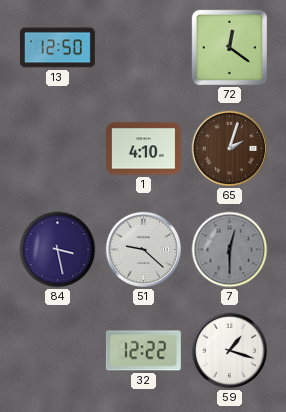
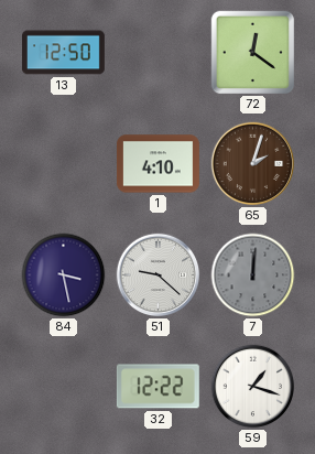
7: 12:30 -> 12:01 (253, 275)
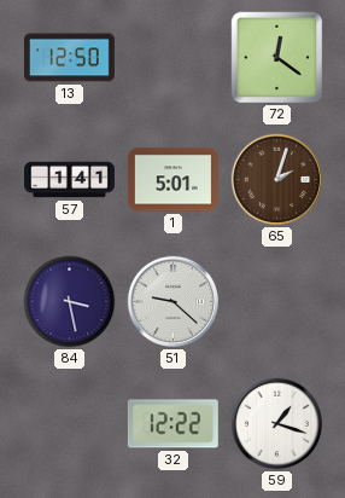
57: none -> 1:41 (70, 180)
1: 4:10 -> 5:01 (172, 180)
7: 12:01 -> none (253, 275)
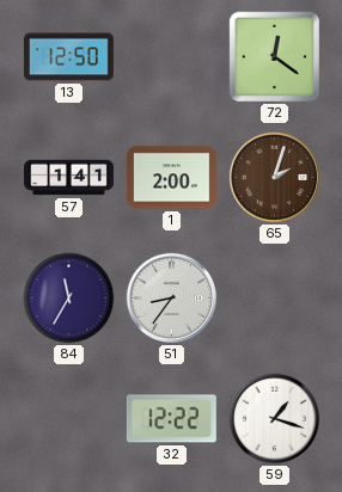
1: 5:01 -> 2:00 (171, 178)
84: 3:28 -> 11:35 (69, 299)
51: 9:22 -> 8:36 (172, 299)
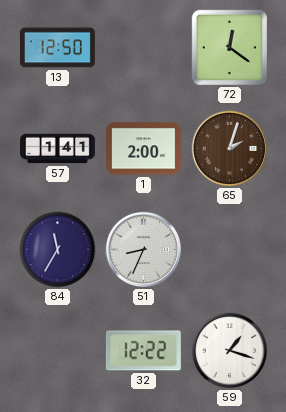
51: 8:36 -> 8:34 (144, 250)
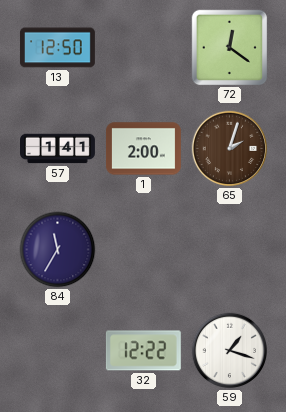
51: 8:34 -> none (144, 250)
